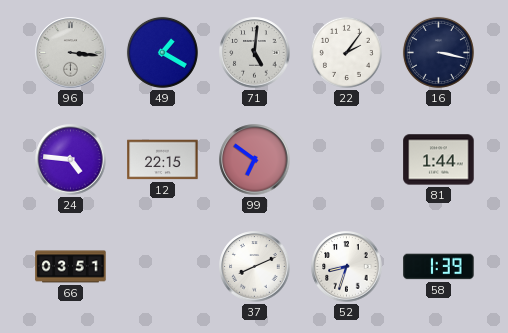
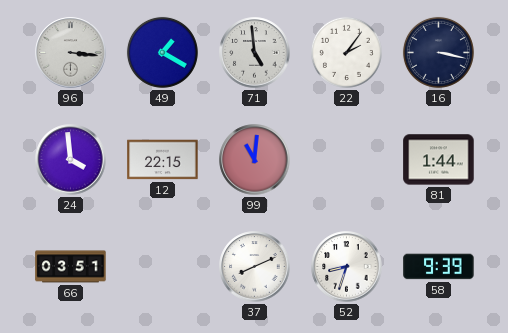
71: 5:01 -> 4:59 (255, 53)
24: 4:46 -> 3:59 (71, 160)
99: 6:51 -> 11:01 (255, 160)
58: 1:39 -> 9:39 (439, 267)
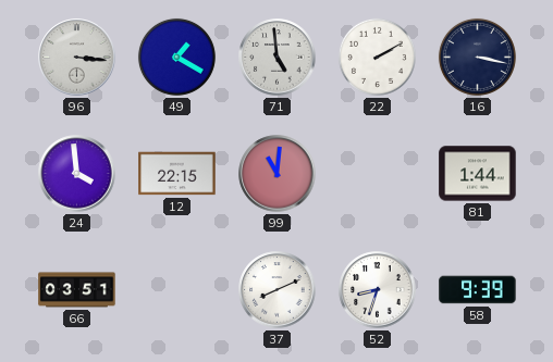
22: 2:06 -> 2:10 (377, 57)
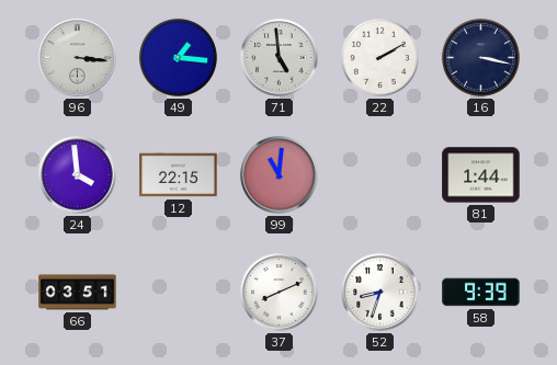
49: 1:20 -> 1:16 (178, 57)
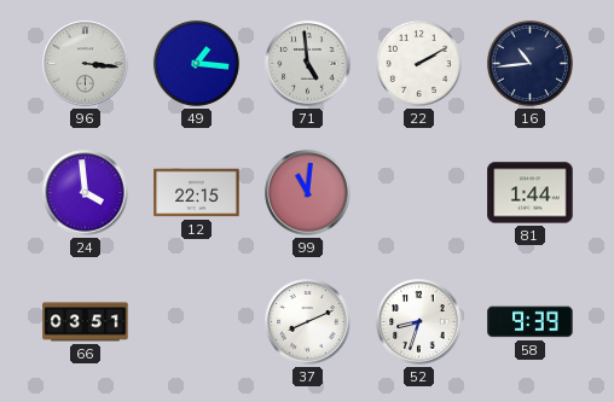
16: 3:17 -> 10:44 (529, 63)
